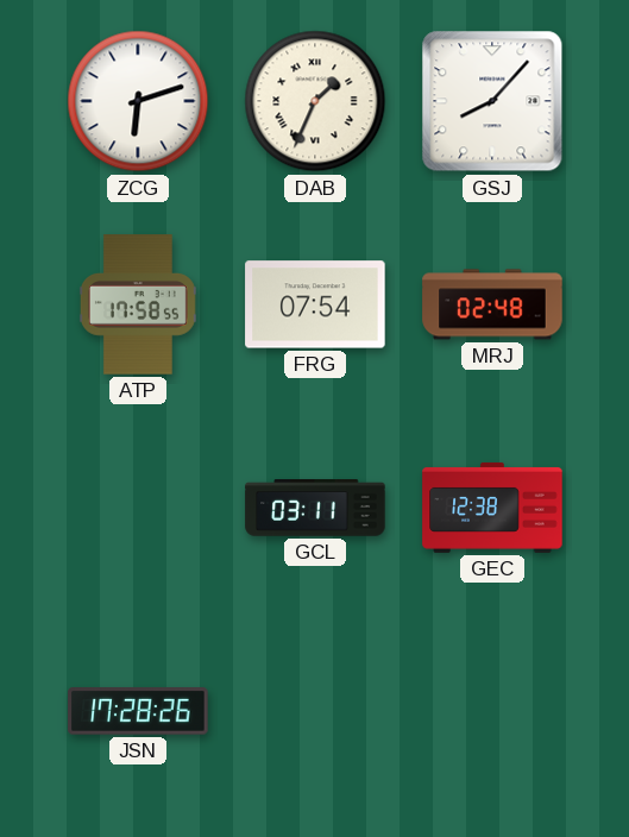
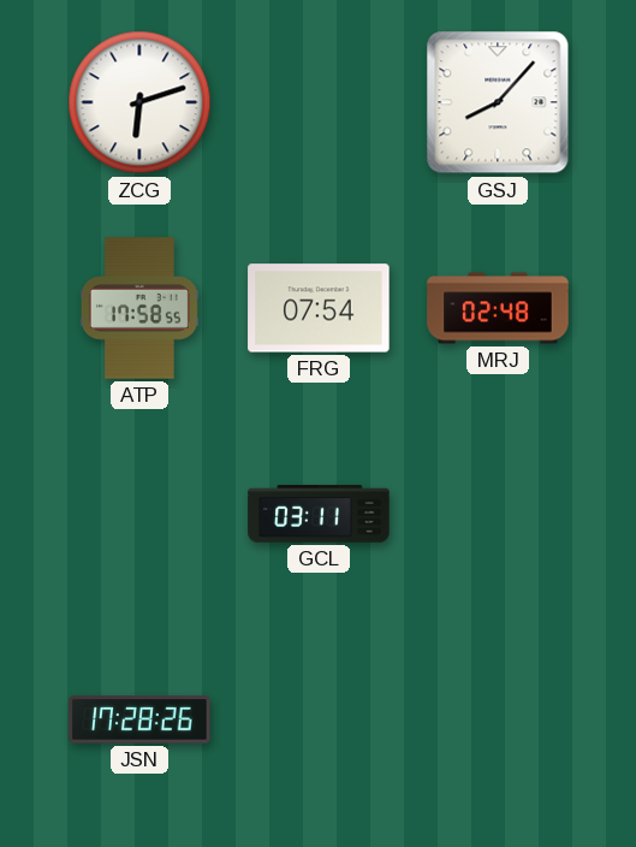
DAB: 1:34 -> none (315, 101)
GEC: 12:38 -> none (492, 508)
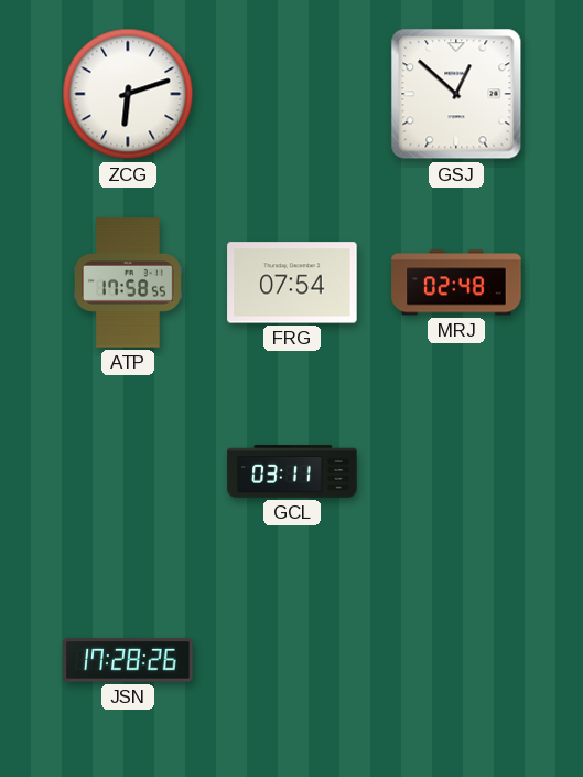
GSJ: 8:07 -> 12:52 (456, 94)
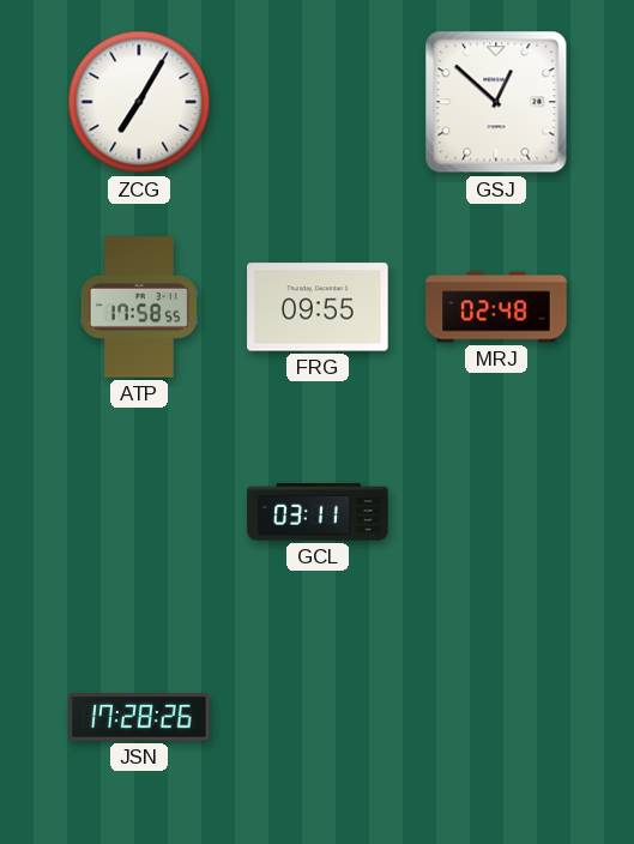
ZCG: 6:12 -> 7:05 (139, 102)
FRG: 07:54 -> 09:55 (318, 307)
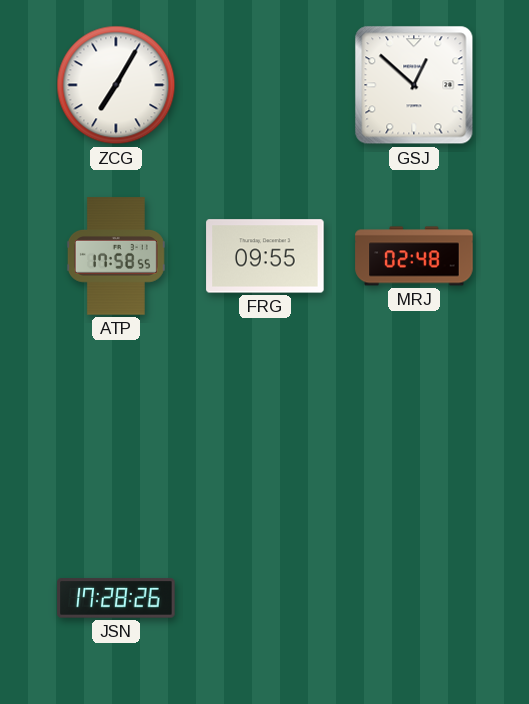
GCL: 03:11 -> none (318, 512)
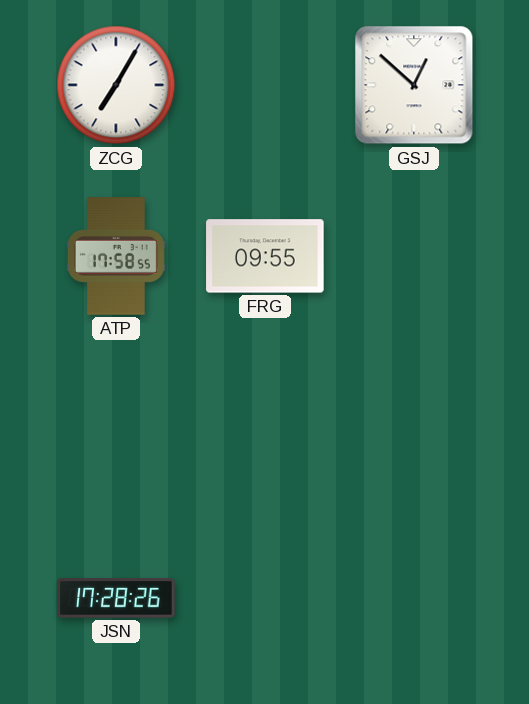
MRJ: 02:48 -> none (414, 256)
